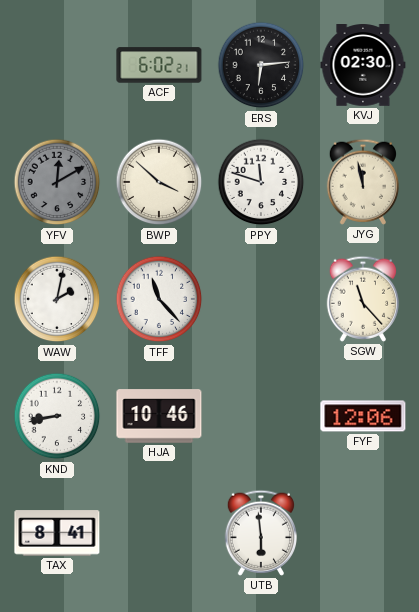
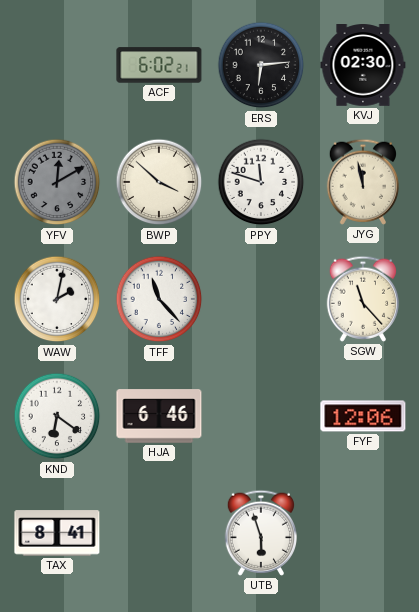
KND: 8:43 -> 6:21 (57, 416)
HJA: 10:46 -> 6:46 (159, 416)
UTB: 5:59 -> 5:57 (260, 533)
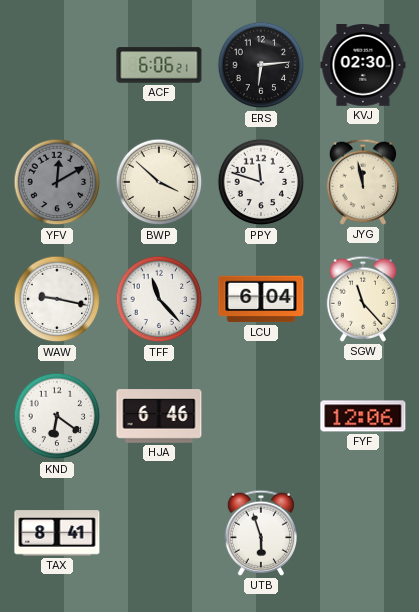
ACF: 6:02 -> 6:06 (159, 65)
WAW: 2:02 -> 9:17 (57, 299)
LCU: none -> 6:04 (261, 299)
